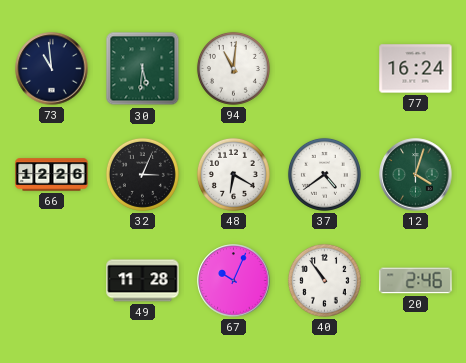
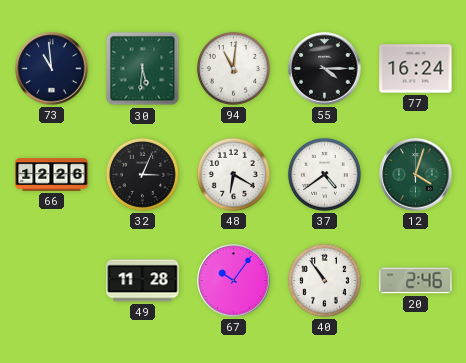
55: none -> 4:15 (325, 69)
67: 10:04 -> 10:06 (234, 281)
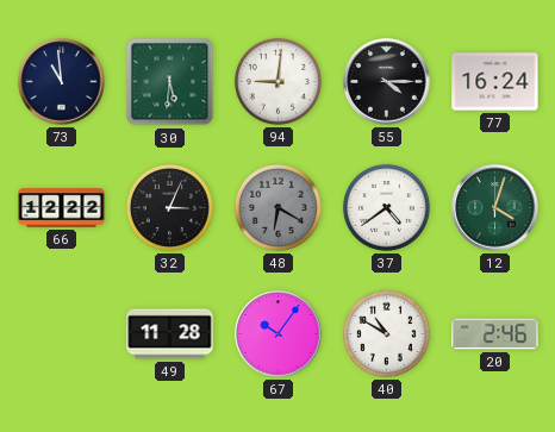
94: 11:01 -> 9:01 (277, 81)
66: 12:26 -> 12:22 (62, 208)
48 dial: white -> grey (277, 207)
40: 10:54 -> 10:50 (386, 333)
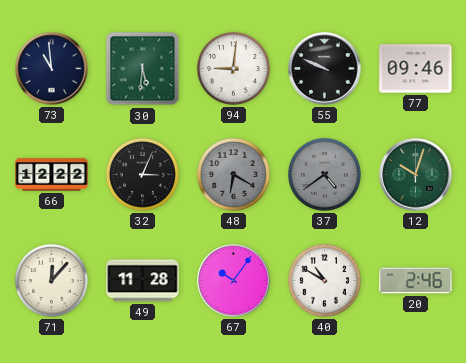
55: 4:15 -> 9:49 (325, 69)
77: 16:24 -> 09:46 (416, 69)
37 dial: white -> grey (324, 174)
12: 4:03 -> 10:03 (416, 175)
71: none -> 12:07 (51, 280)
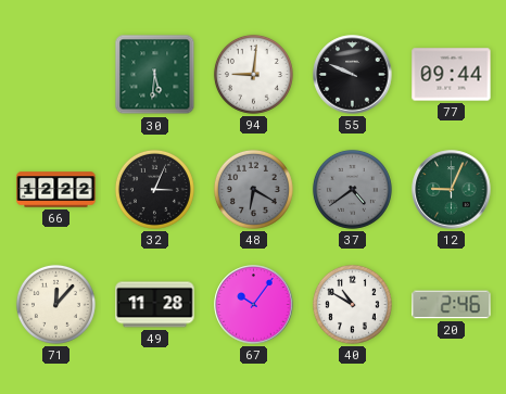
73: 10:59 -> none (52, 69)
77: 09:46 -> 09:44 (452, 75)
12: 10:03 -> 9:04 (452, 190)
